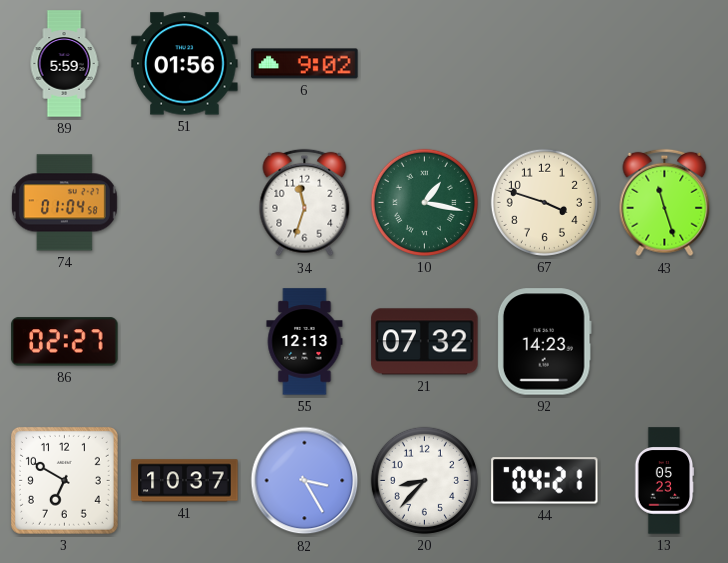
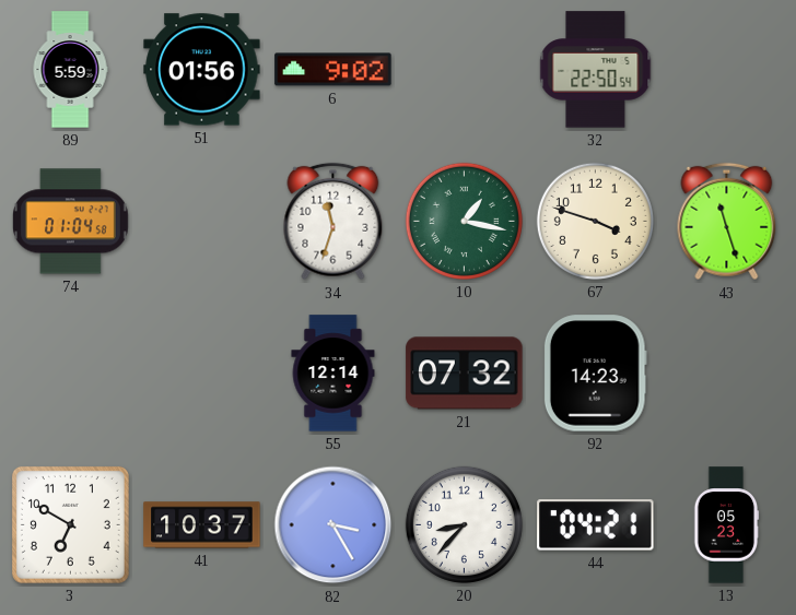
32: none -> 22:50 (596, 70)
86: 02:27 -> none (65, 342)
55: 12:13 -> 12:14 (333, 374)
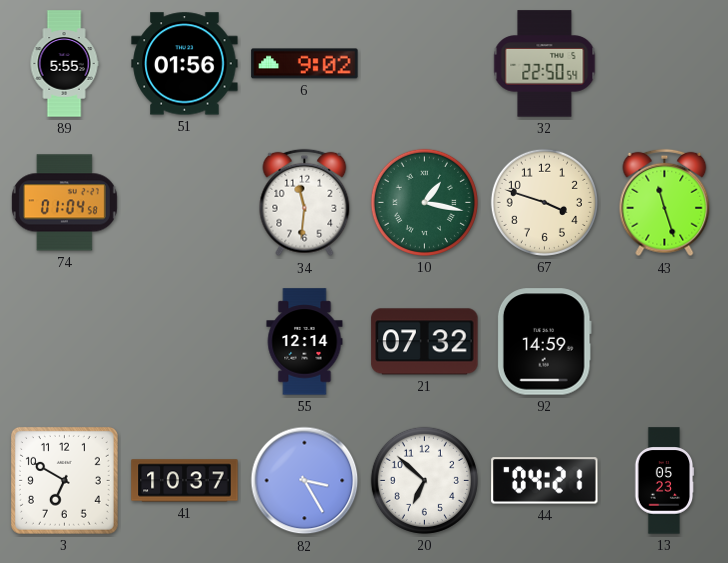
89: 5:59 -> 5:55 (64, 64)
34: 11:33 -> 11:31 (305, 203)
92: 14:23 -> 14:59 (544, 342)
20: 8:37 -> 6:52 (424, 480)
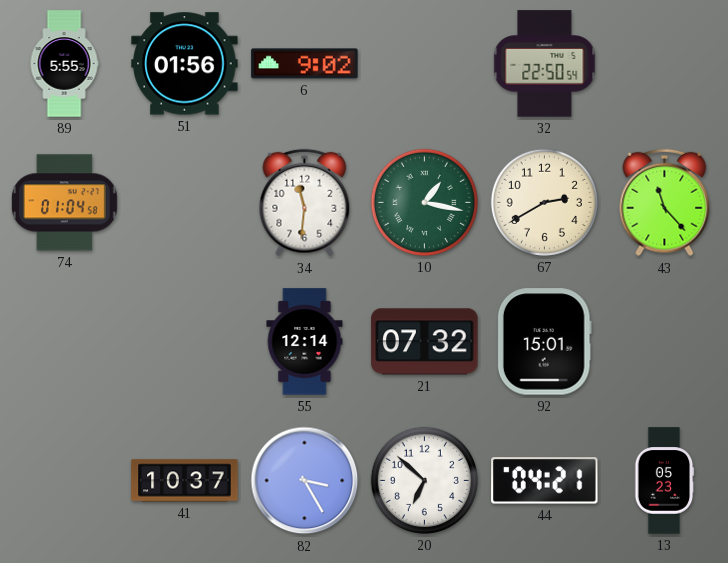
67: 3:48 -> 2:40 (544, 202)
43: 11:27 -> 11:23 (665, 203)
92: 14:59 -> 15:01 (544, 342)
3: 6:50 -> none (64, 480)
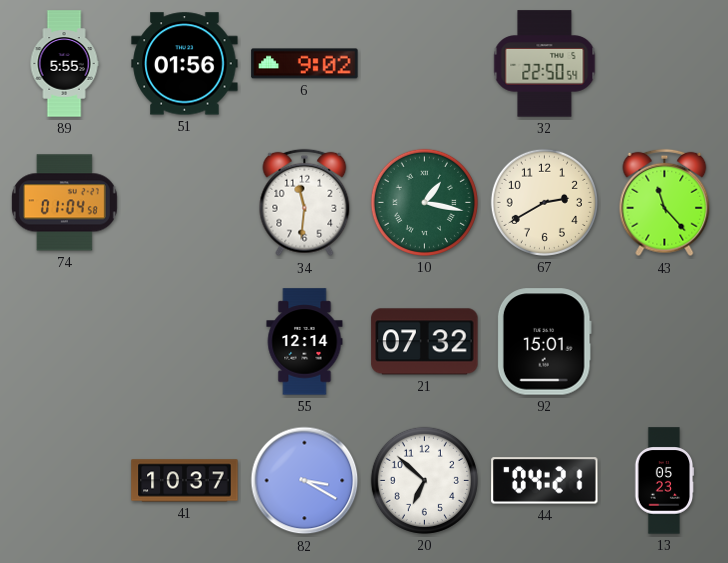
82: 3:25 -> 3:20 (305, 481)
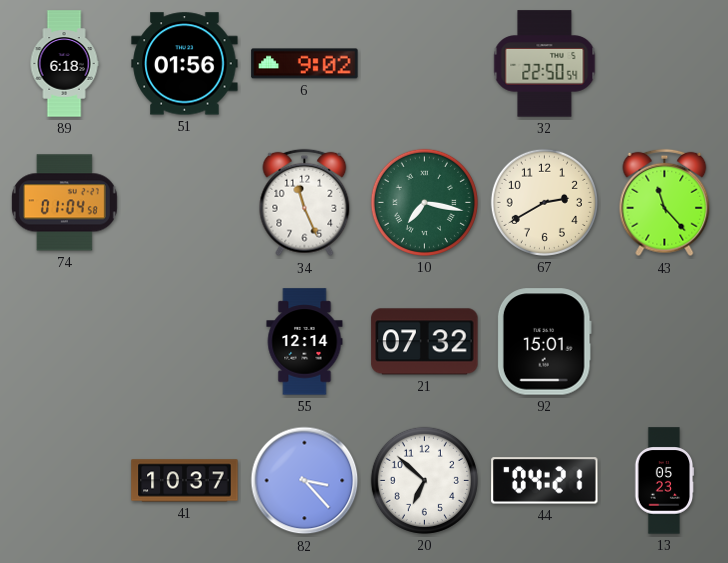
89: 5:55 -> 6:18 (64, 64)
34: 11:31 -> 11:26 (305, 203)
10: 1:17 -> 7:17 (424, 202)
82: 3:20 -> 3:23 (305, 481)
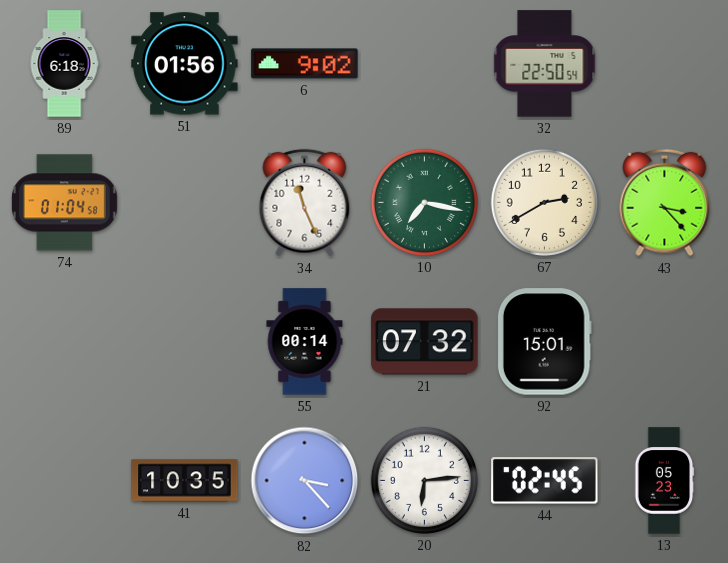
43: 11:23 -> 3:23 (665, 203)
55: 12:14 -> 00:14 (305, 342)
41: 10:37 -> 10:35 (185, 481)
20: 6:52 -> 6:14 (424, 480)
44: 04:21 -> 02:45 (545, 481)
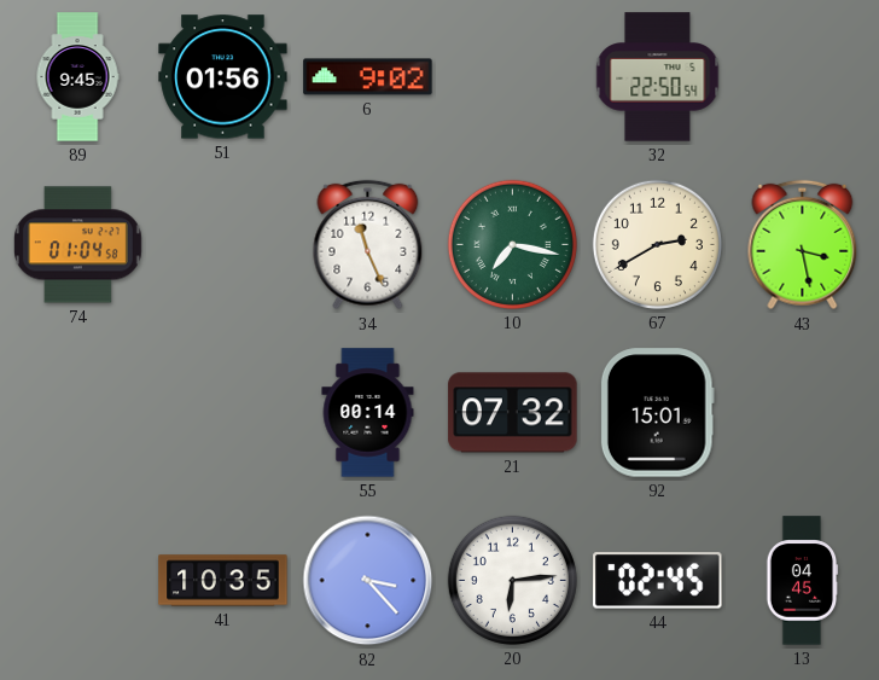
89: 6:18 -> 9:45 (77, 77)
43: 3:23 -> 3:28 (803, 245)
13: 05:23 -> 04:45 (802, 581)
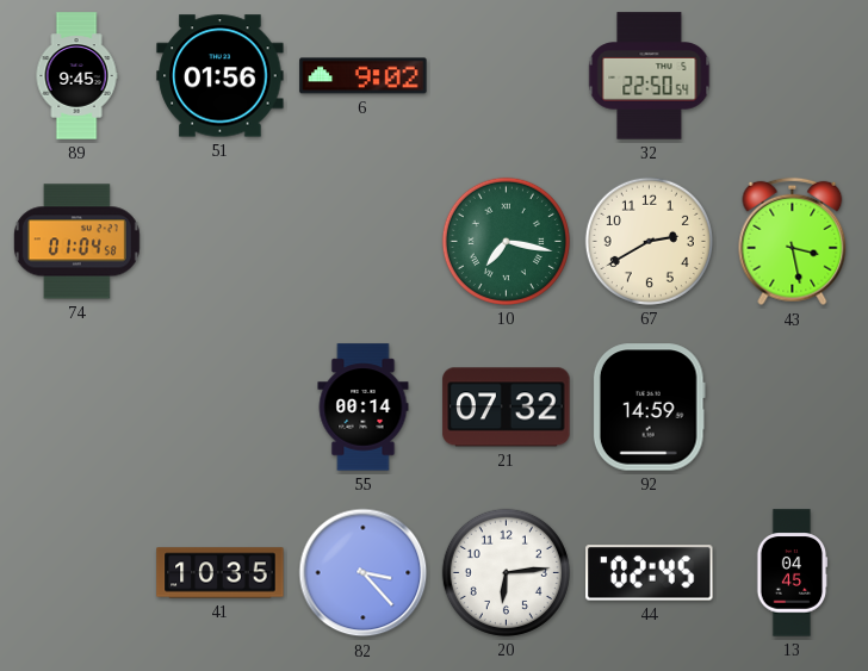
34: 11:26 -> none (368, 245)
92: 15:01 -> 14:59 (649, 408)
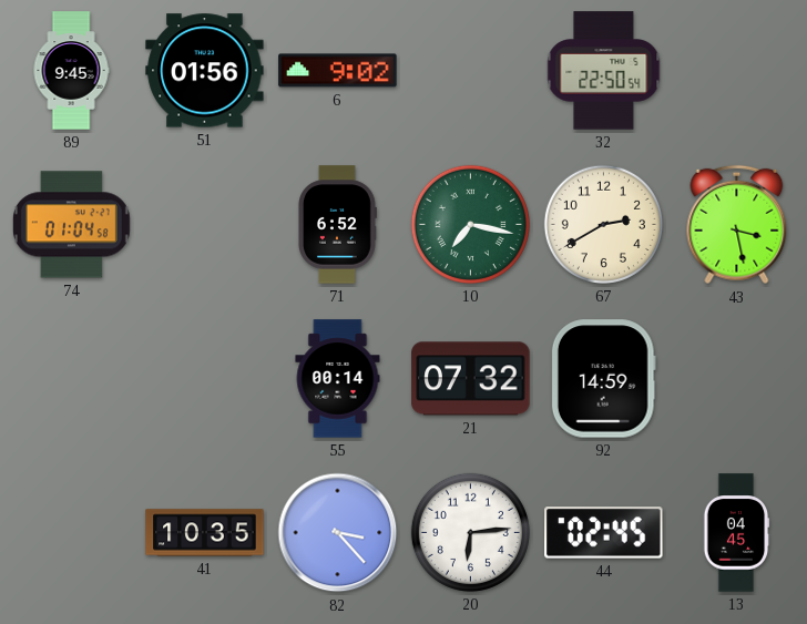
71: none -> 6:52 (338, 225)
